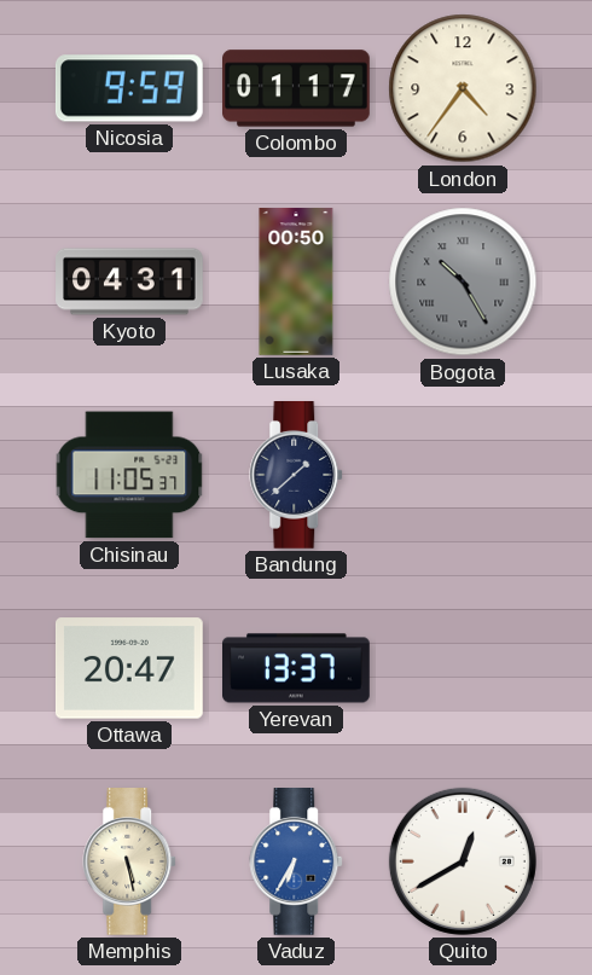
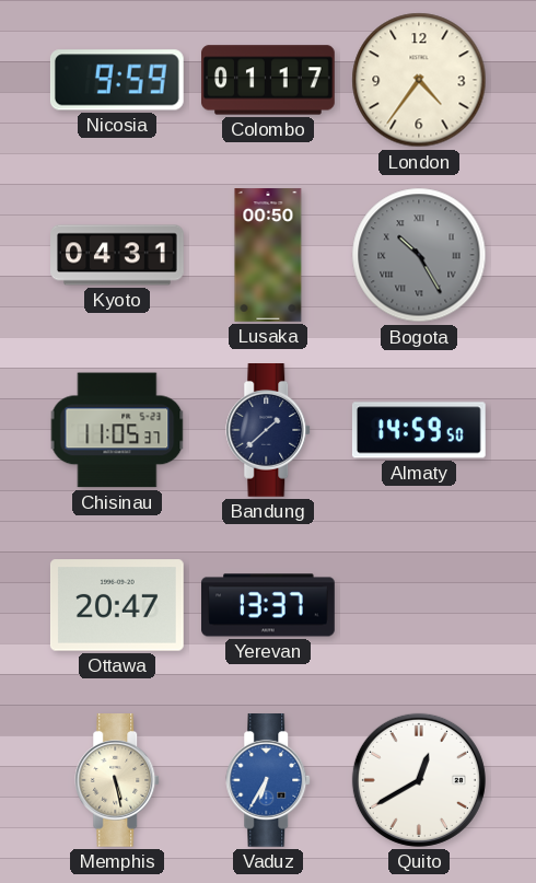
Almaty: none -> 14:59 (419, 430)
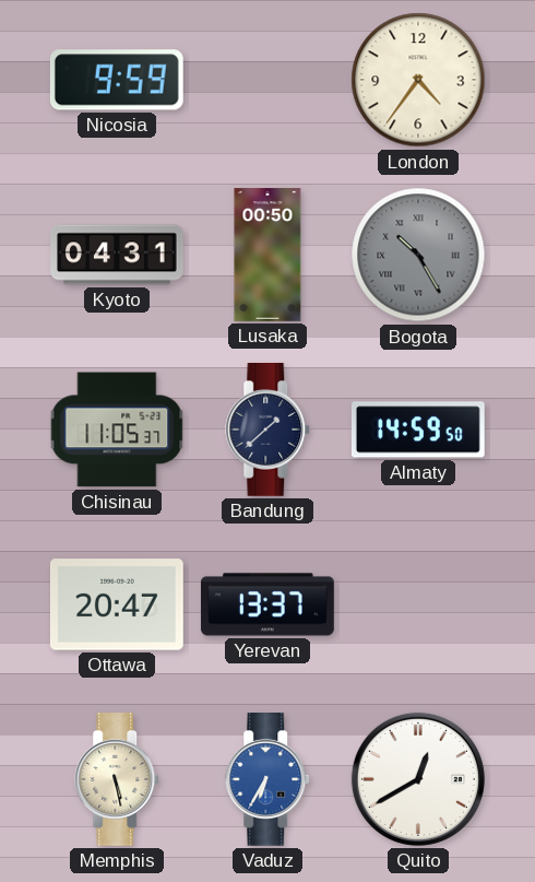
Colombo: 01:17 -> none (269, 80)
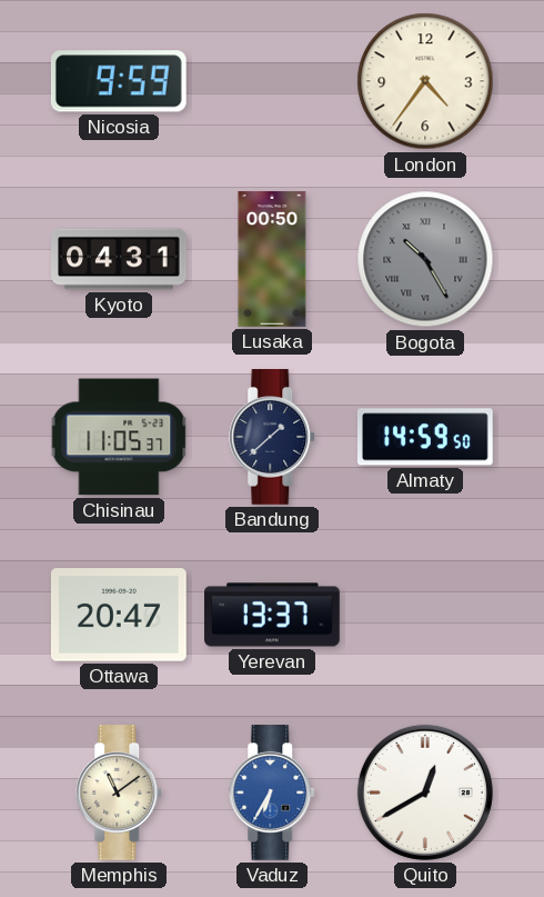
Memphis: 5:28 -> 11:09 (120, 794)
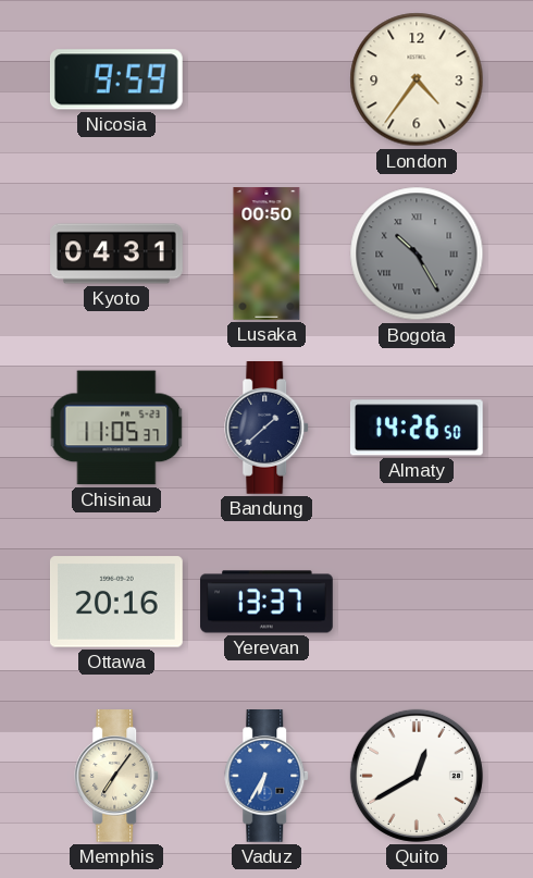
Almaty: 14:59 -> 14:26 (417, 428)
Ottawa: 20:47 -> 20:16 (116, 602)
Memphis: 11:09 -> 7:06 (117, 777)
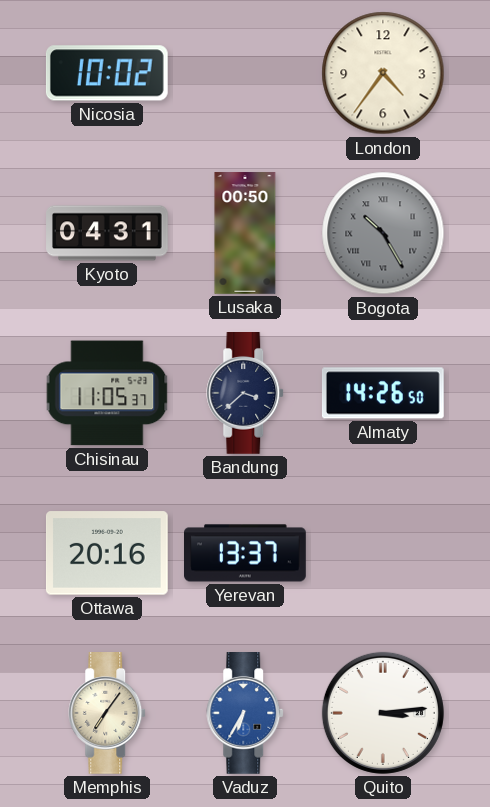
Nicosia: 9:59 -> 10:02 (107, 73)
Bandung: 1:38 -> 3:38 (246, 394)
Quito: 12:40 -> 3:14 (383, 713)
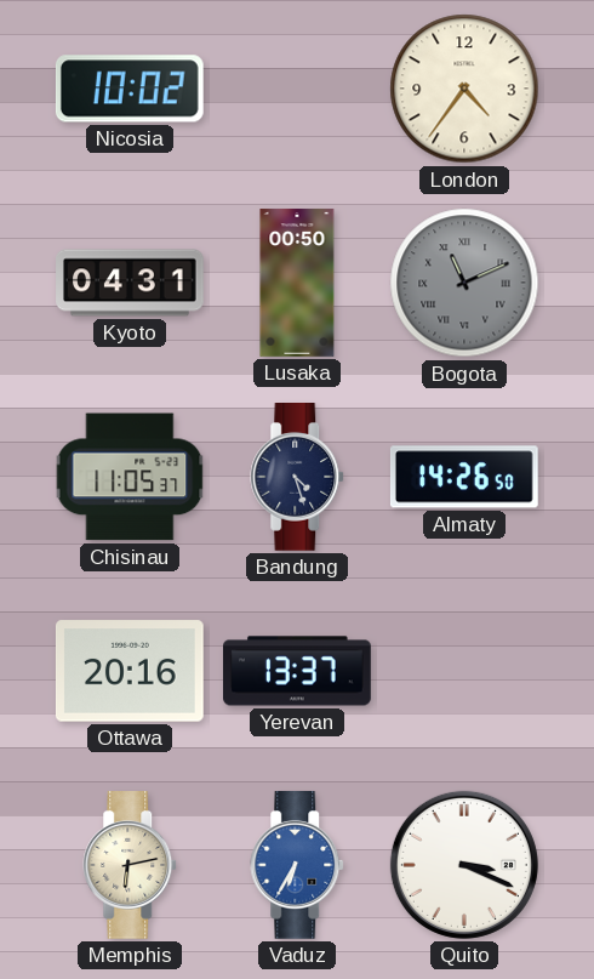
Bogota: 10:25 -> 11:11 (464, 283)
Bandung: 3:38 -> 4:27 (298, 478)
Memphis: 7:06 -> 6:13 (131, 866)
Quito: 3:14 -> 3:19 (464, 865)
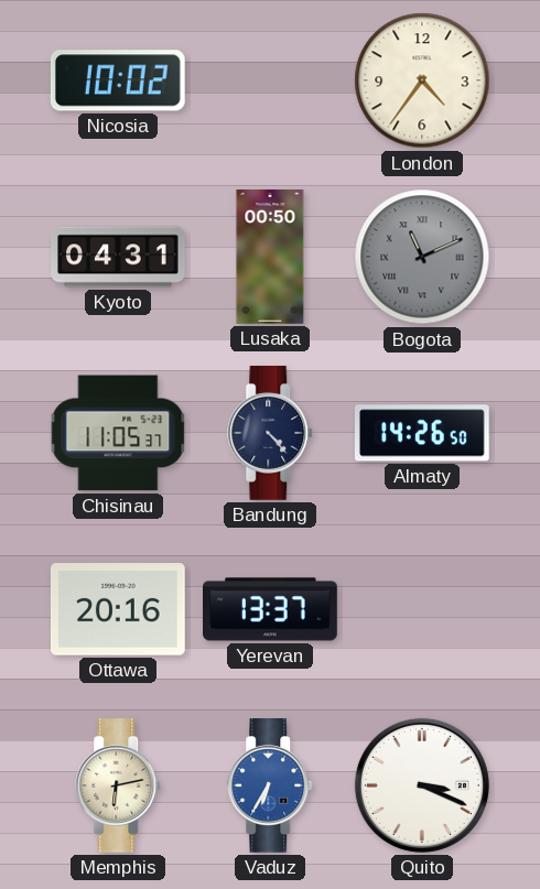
Bandung: 4:27 -> 4:23 (271, 434)
